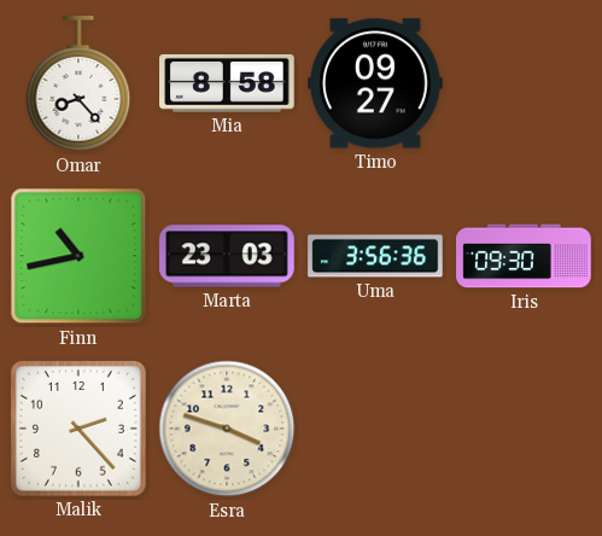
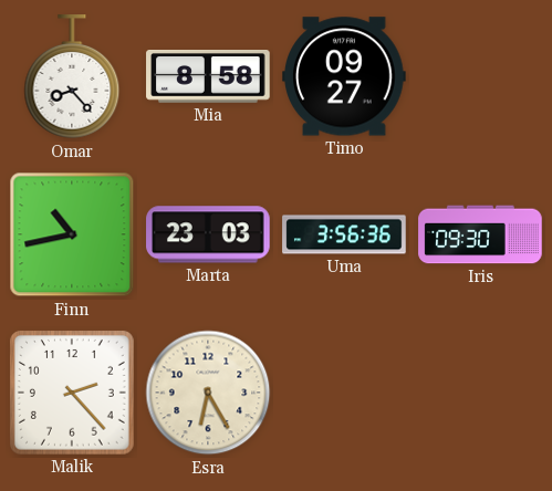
Esra: 3:48 -> 6:25 (208, 393)
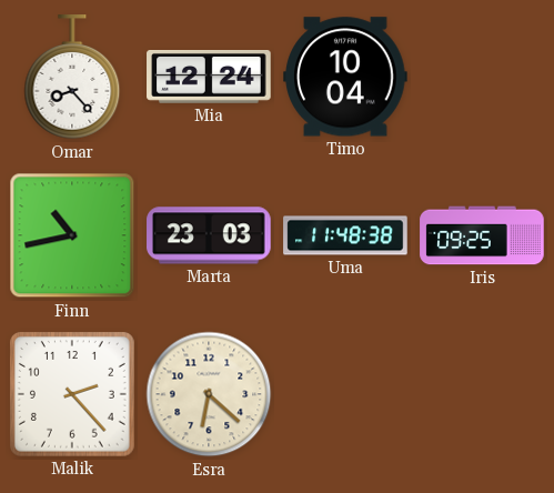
Mia: 8:58 -> 12:24 (209, 78)
Timo: 09:27 -> 10:04 (345, 77)
Uma: 3:56 -> 11:48 (345, 235)
Iris: 09:30 -> 09:25 (482, 235)
Esra: 6:25 -> 6:22 (209, 394)
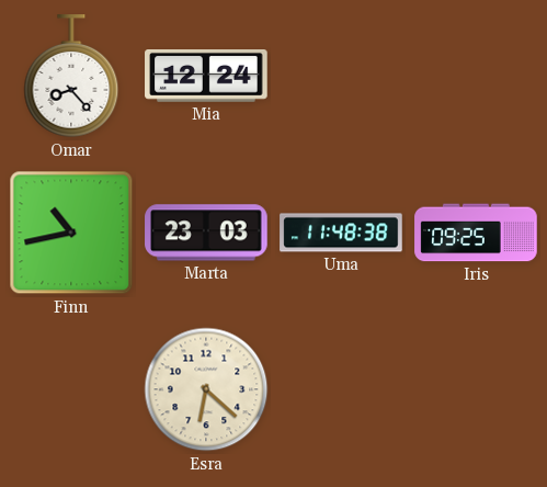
Timo: 10:04 -> none (345, 77)
Malik: 2:23 -> none (72, 394)
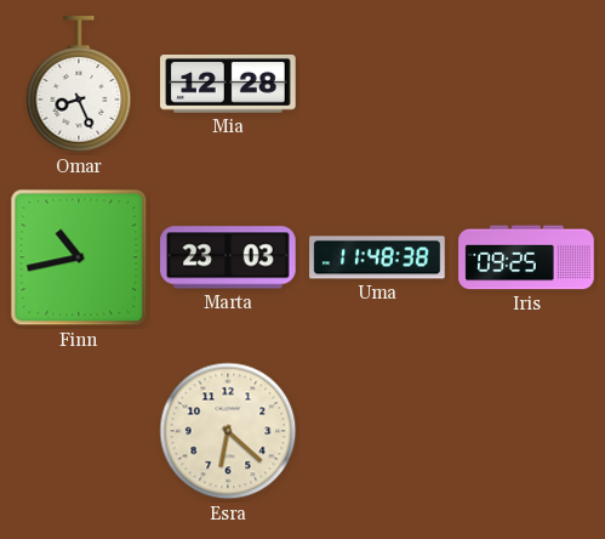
Omar: 8:23 -> 8:26 (79, 85)
Mia: 12:24 -> 12:28 (228, 85)
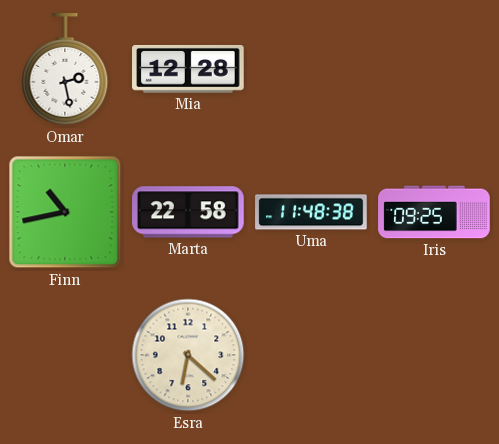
Omar: 8:26 -> 2:28 (65, 70)
Marta: 23:03 -> 22:58 (188, 212)
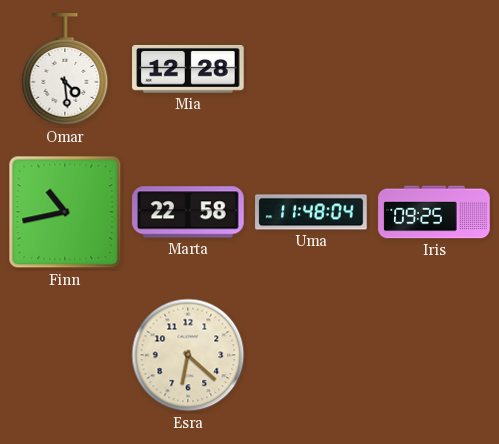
Omar: 2:28 -> 4:29 (65, 70)
Uma: 11:48:38 -> 11:48:04 (311, 212)
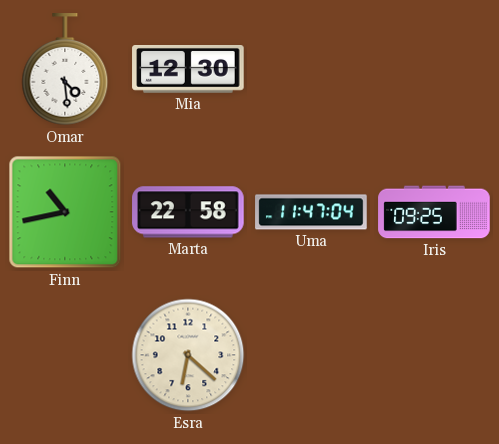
Mia: 12:28 -> 12:30 (188, 70)
Uma: 11:48 -> 11:47 (311, 212)
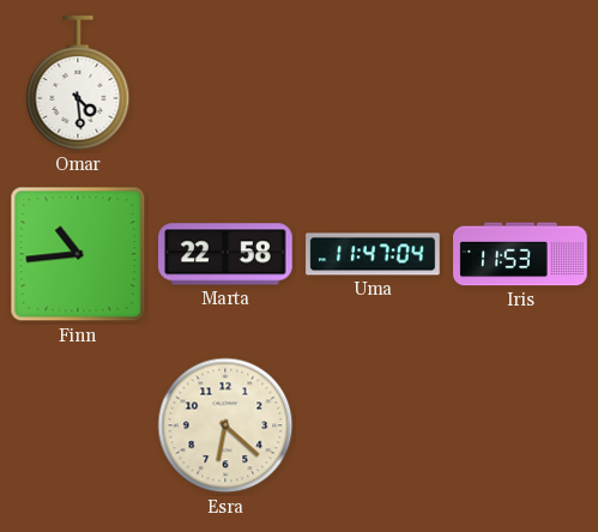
Mia: 12:30 -> none (188, 70)
Finn: 10:43 -> 10:44 (78, 254)
Iris: 09:25 -> 11:53 (520, 254)
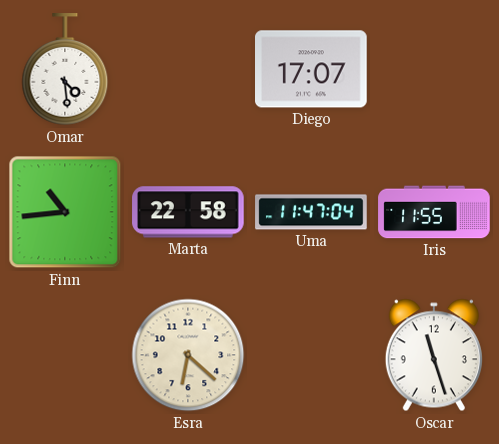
Diego: none -> 17:07 (311, 69)
Iris: 11:53 -> 11:55 (434, 212)
Oscar: none -> 11:27 (434, 355)
